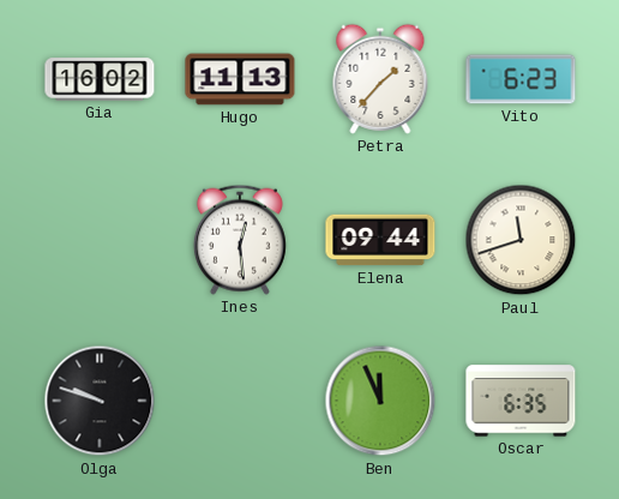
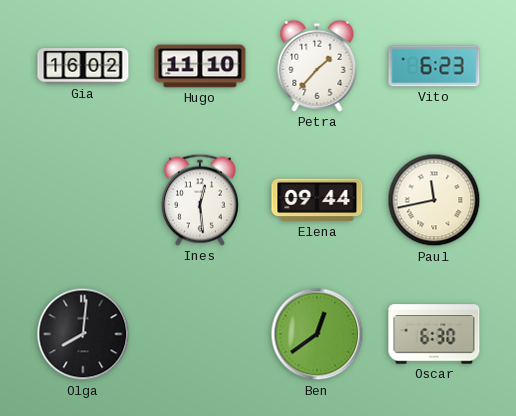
Hugo: 11:13 -> 11:10 (200, 66)
Paul: 11:42 -> 11:43 (434, 200)
Olga: 9:48 -> 8:01 (83, 334)
Ben: 11:56 -> 12:39 (317, 334)
Oscar: 6:35 -> 6:30 (434, 334)
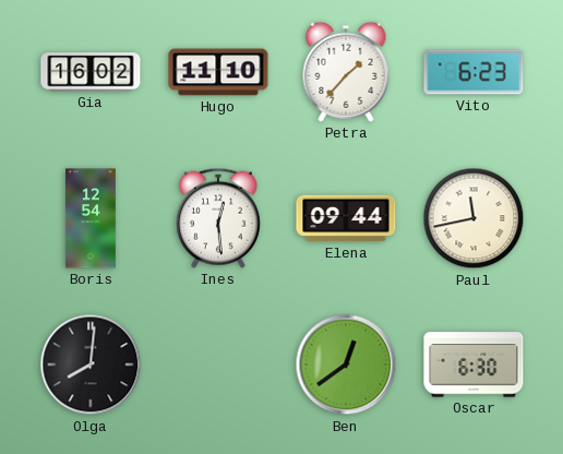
Boris: none -> 12:54 (91, 218)
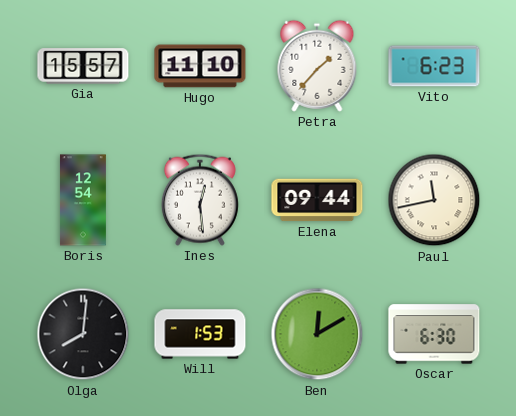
Gia: 16:02 -> 15:57 (83, 66)
Will: none -> 1:53 (200, 334)
Ben: 12:39 -> 12:10 (317, 334)
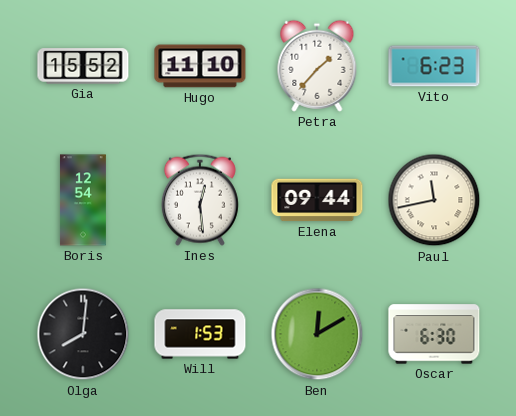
Gia: 15:57 -> 15:52 (83, 66)
